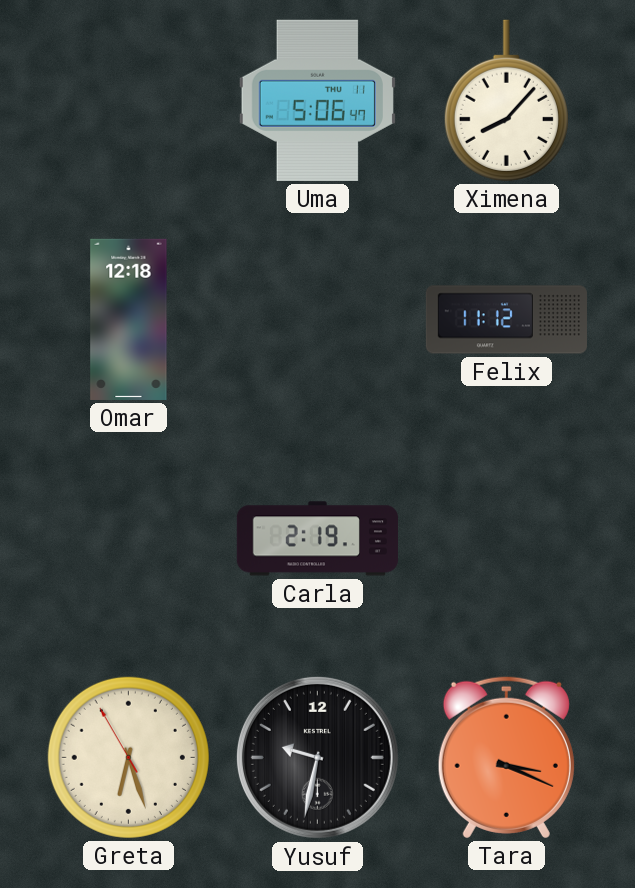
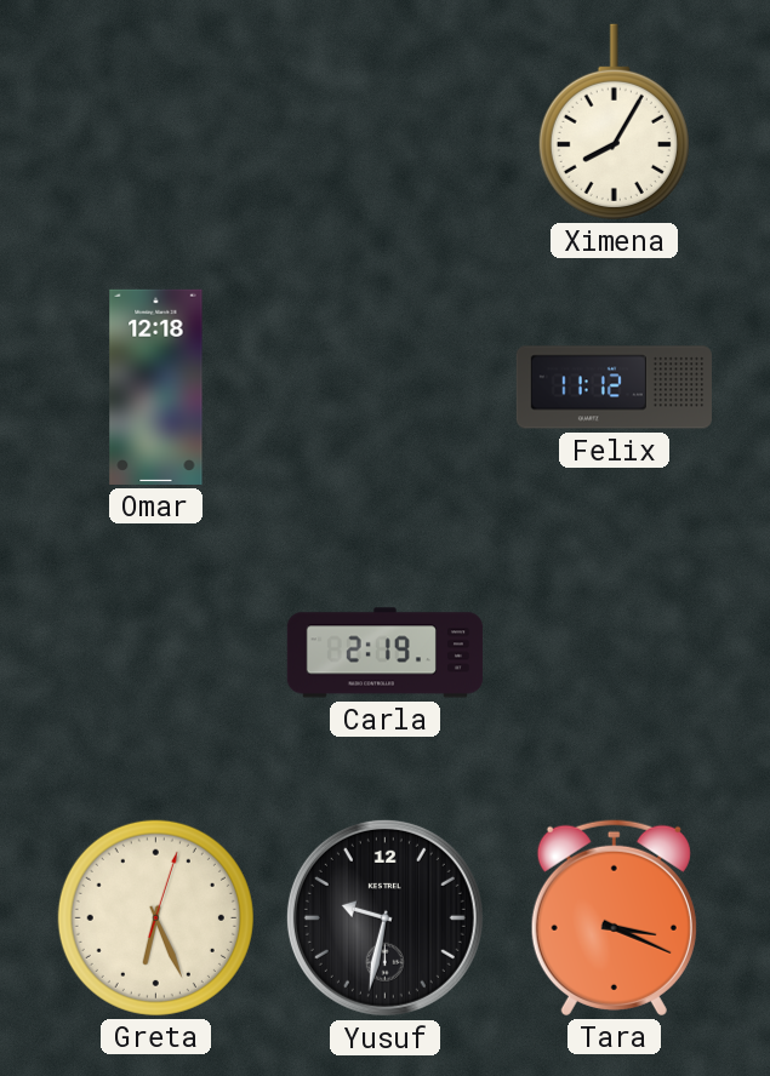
Uma: 5:06 -> none (317, 100)
Ximena: 8:07 -> 8:05 (614, 121)
Greta: 6:26:55 -> 6:26:03 (155, 917)
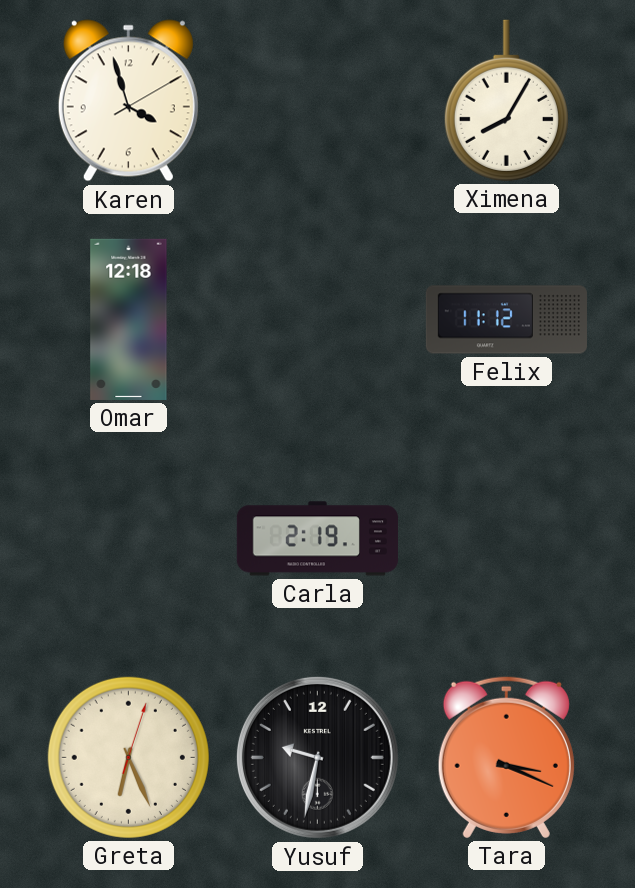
Karen: none -> 3:57 (128, 101)
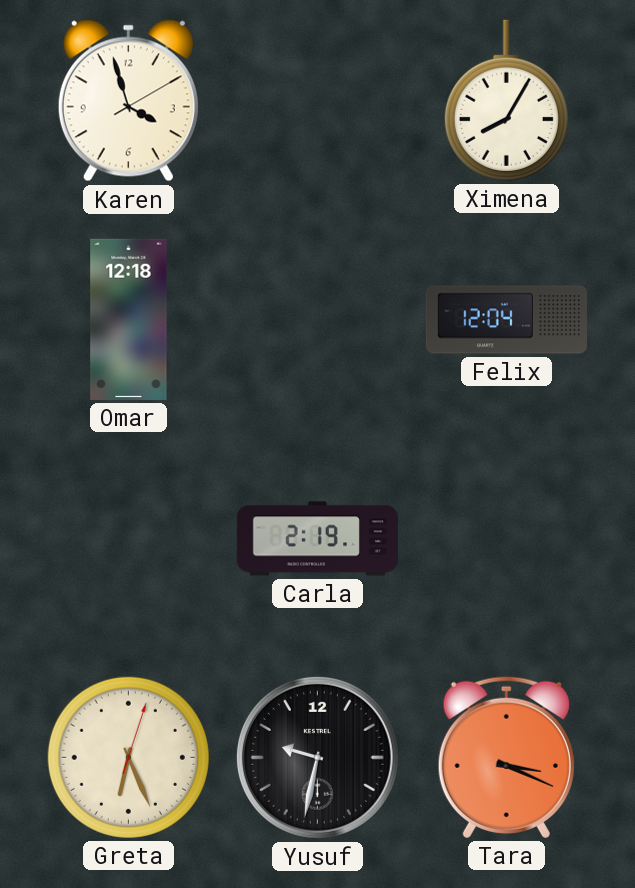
Felix: 11:12 -> 12:04 (506, 320)
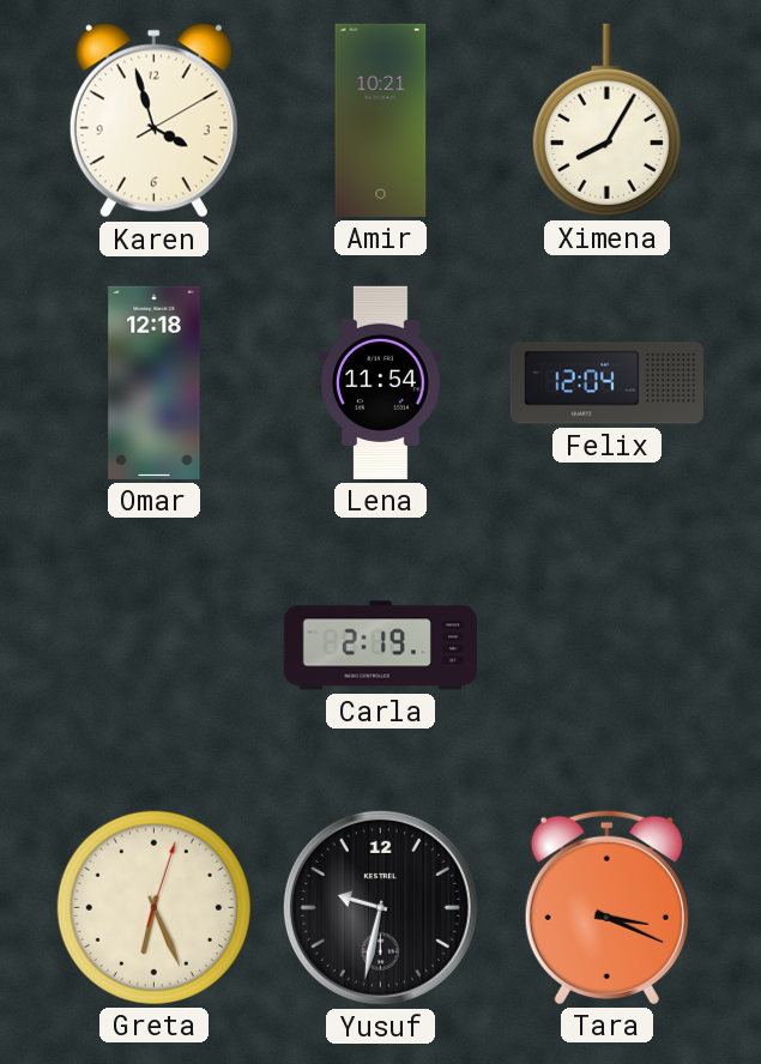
Amir: none -> 10:21 (381, 120)
Lena: none -> 11:54 (381, 382)
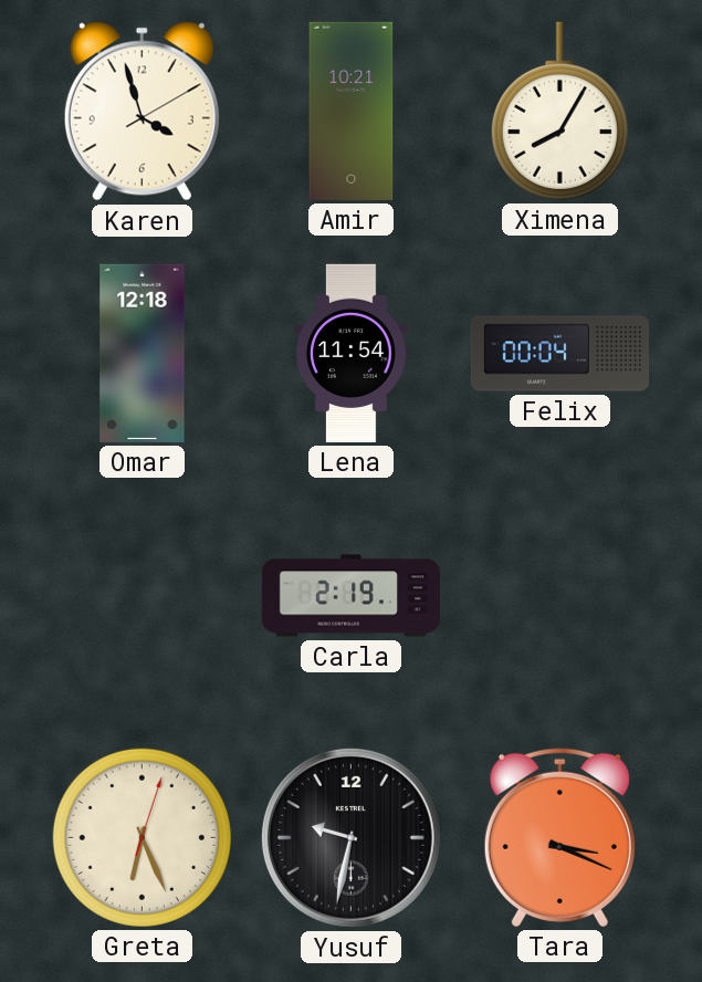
Felix: 12:04 -> 00:04 (559, 354)
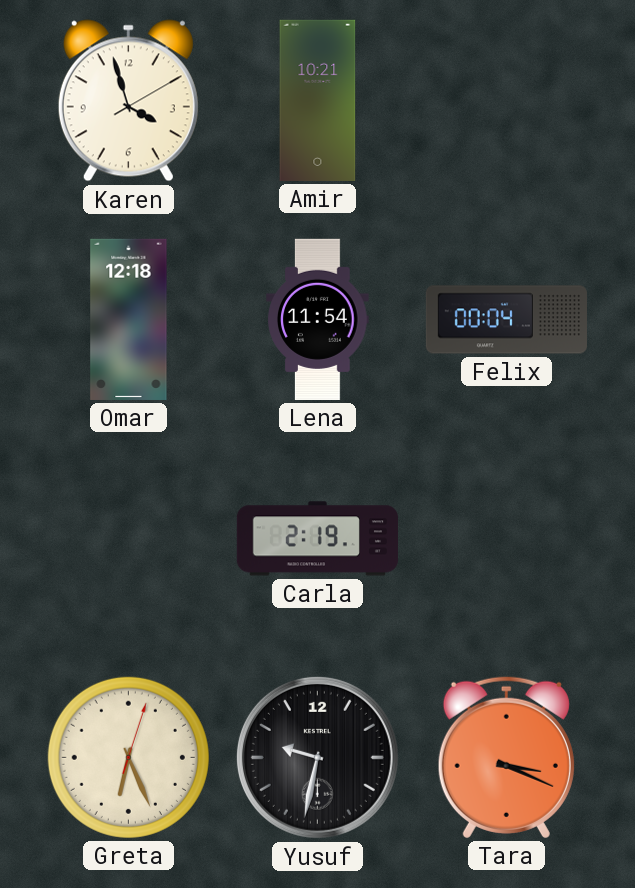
Ximena: 8:05 -> none (559, 111)
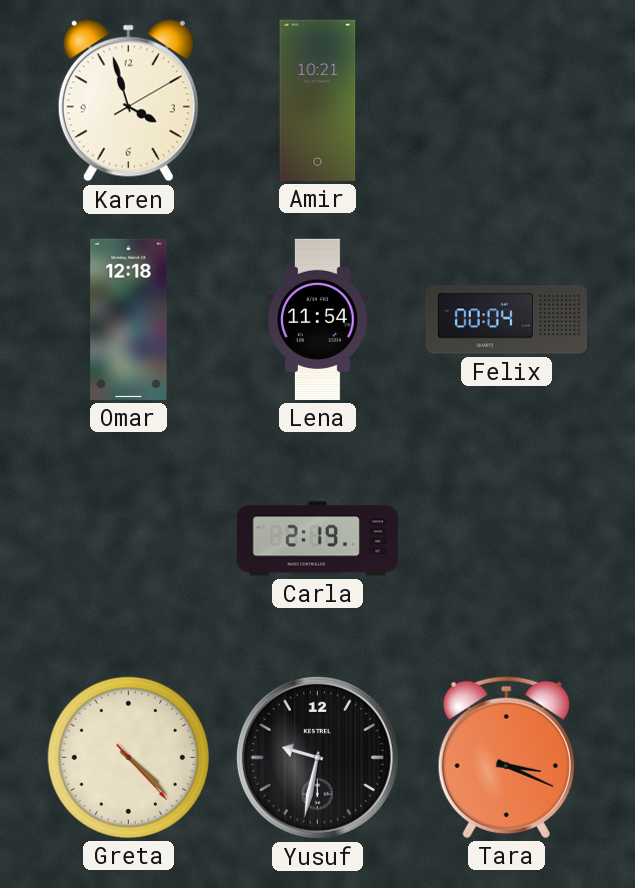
Greta: 6:26 -> 4:22 (128, 757)
